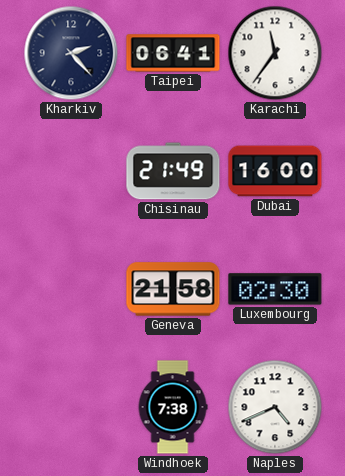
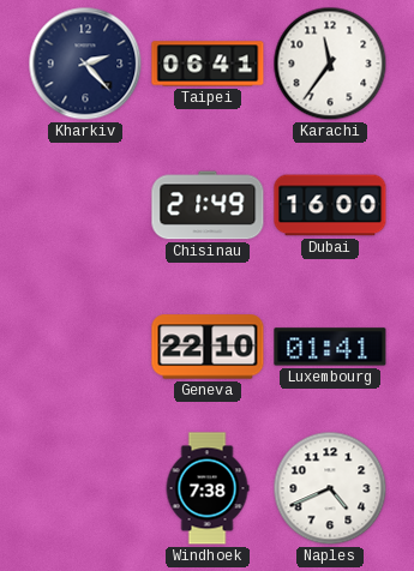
Geneva: 21:58 -> 22:10 (208, 347)
Luxembourg: 02:30 -> 01:41 (330, 347)
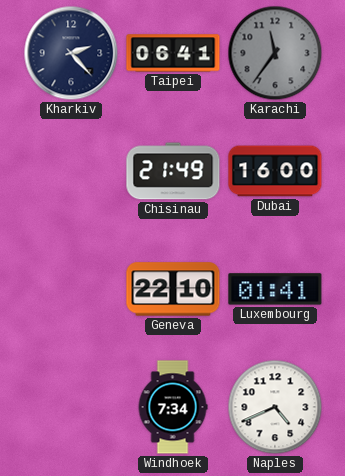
Karachi dial: white -> grey (275, 53)
Windhoek: 7:38 -> 7:34 (173, 407)
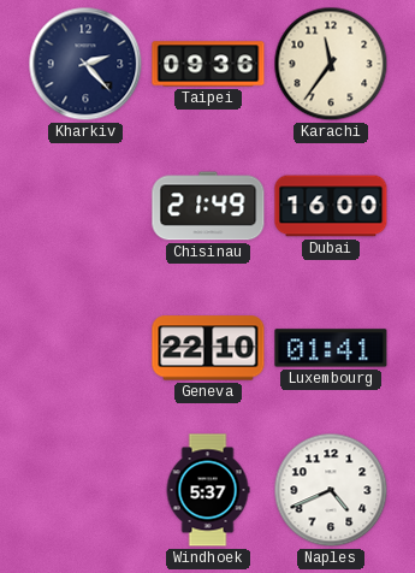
Taipei: 06:41 -> 09:36 (208, 64)
Karachi dial: grey -> cream (331, 64)
Windhoek: 7:34 -> 5:37 (208, 490)
